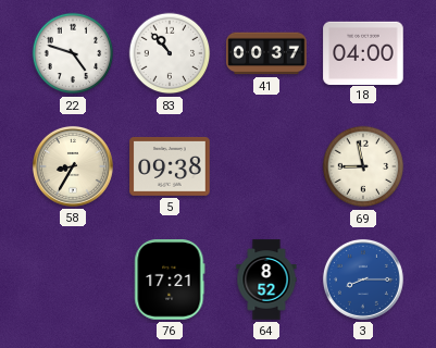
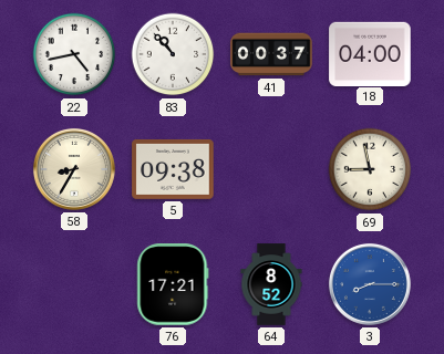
22: 4:48 -> 4:43 (74, 54)
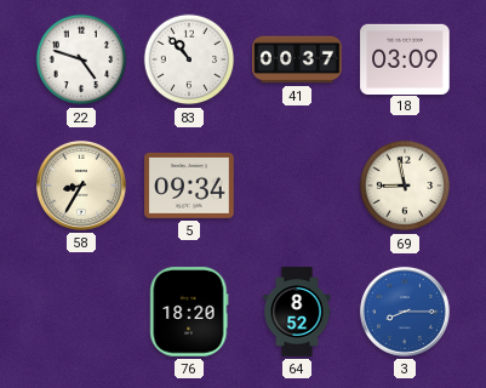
22: 4:43 -> 4:48 (81, 59)
18: 04:00 -> 03:09 (405, 58)
5: 09:38 -> 09:34 (189, 186)
76: 17:21 -> 18:20 (189, 312)
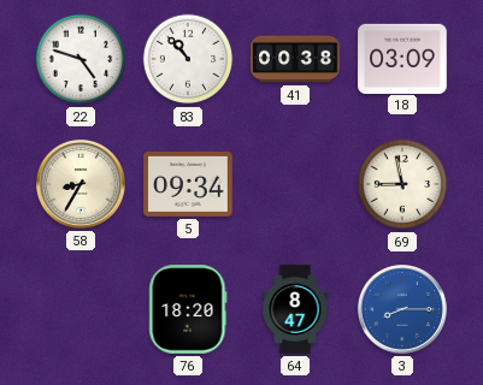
41: 00:37 -> 00:38 (295, 59)
64: 8:52 -> 8:47 (295, 309)
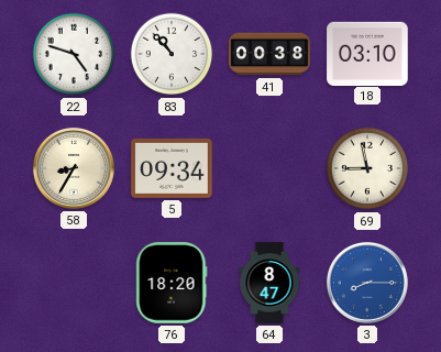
18: 03:09 -> 03:10 (367, 53)
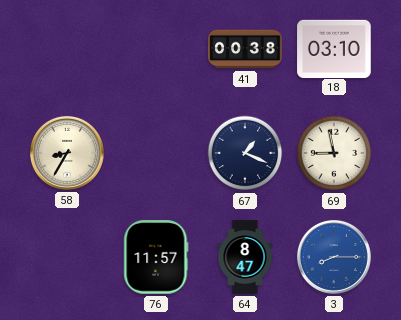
22: 4:48 -> none (74, 54)
83: 10:53 -> none (172, 54)
5: 09:34 -> none (172, 168)
67: none -> 1:19 (245, 153)
76: 18:20 -> 11:57 (156, 257)
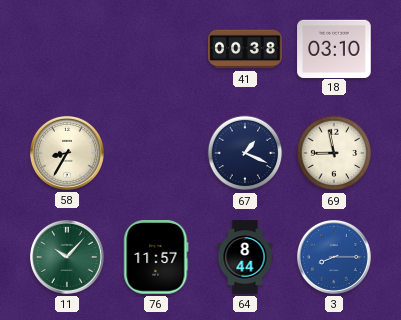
11: none -> 10:07 (67, 257)
64: 8:47 -> 8:44 (245, 257)
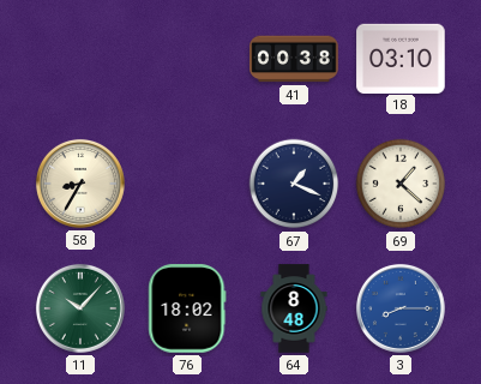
69: 8:58 -> 1:22 (401, 184)
76: 11:57 -> 18:02 (187, 308)
64: 8:44 -> 8:48 (294, 308)
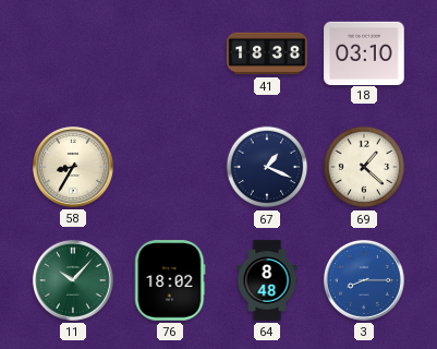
41: 00:38 -> 18:38 (267, 53)
